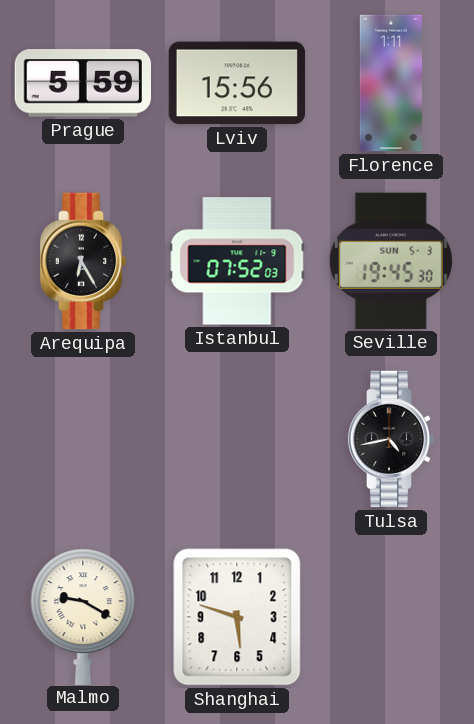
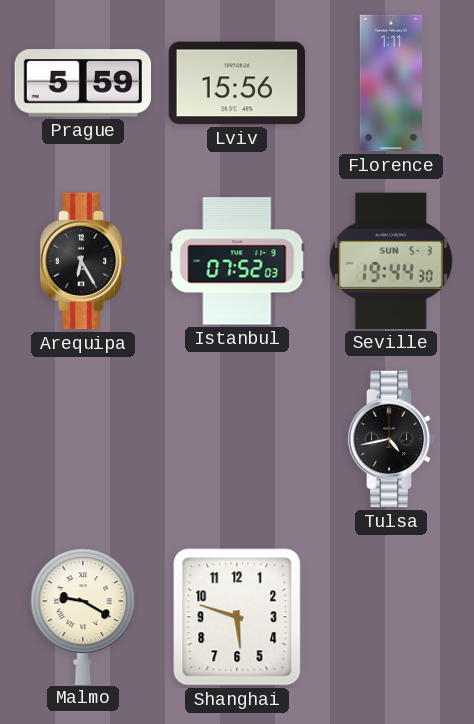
Seville: 19:45 -> 19:44 (391, 261)
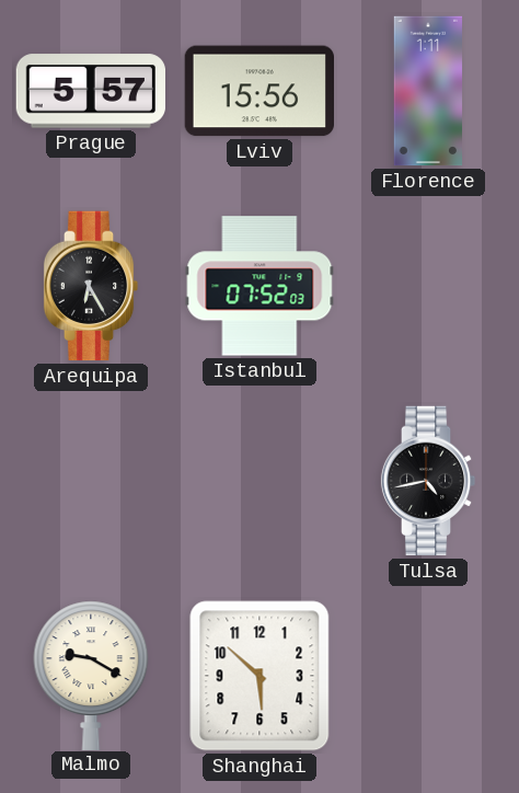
Prague: 5:59 -> 5:57 (90, 91)
Seville: 19:44 -> none (391, 261)
Shanghai: 5:48 -> 5:52 (259, 676)
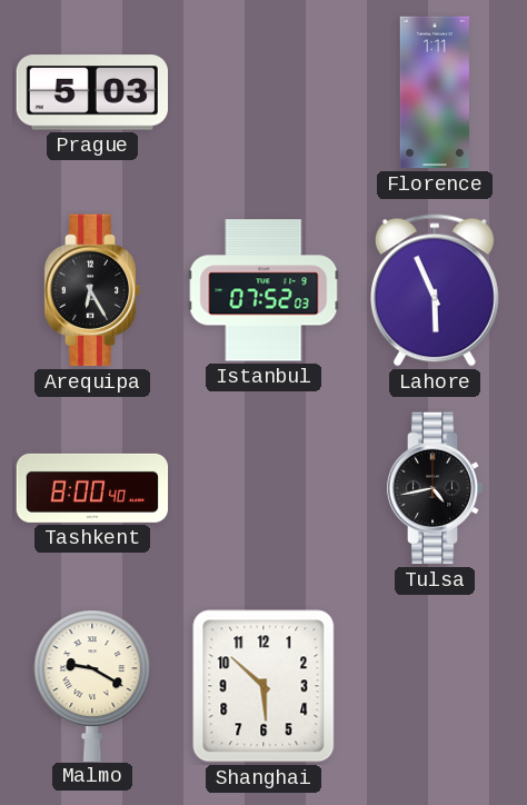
Prague: 5:57 -> 5:03 (91, 92)
Lviv: 15:56 -> none (258, 91)
Lahore: none -> 5:56 (435, 290)
Tashkent: none -> 8:00 (92, 488)
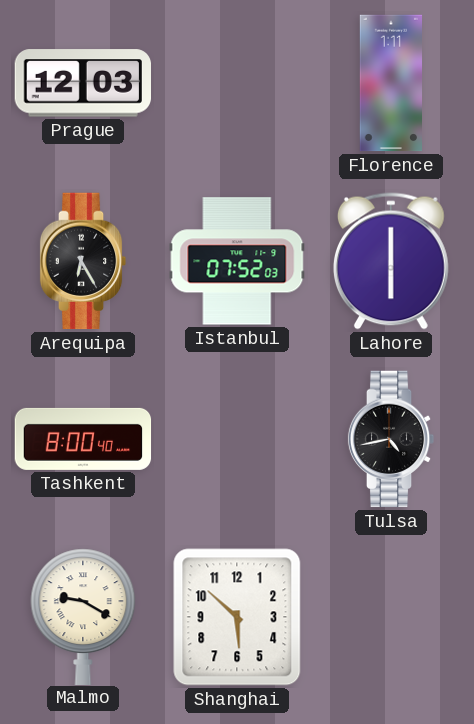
Prague: 5:03 -> 12:03 (82, 83)
Lahore: 5:56 -> 6:00 (391, 261)
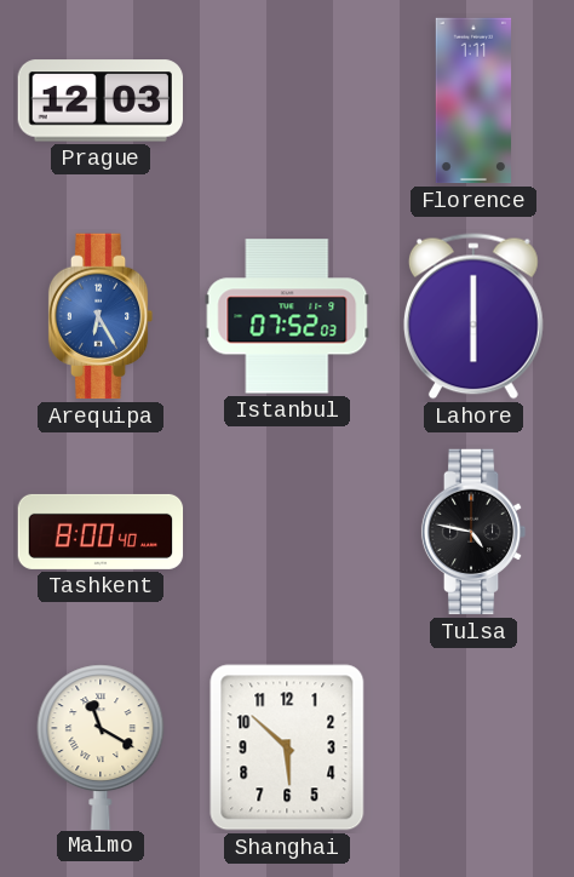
Arequipa dial: black -> blue (101, 316)
Tulsa: 4:43 -> 4:47 (473, 532)
Malmo: 9:20 -> 11:20 (101, 746)
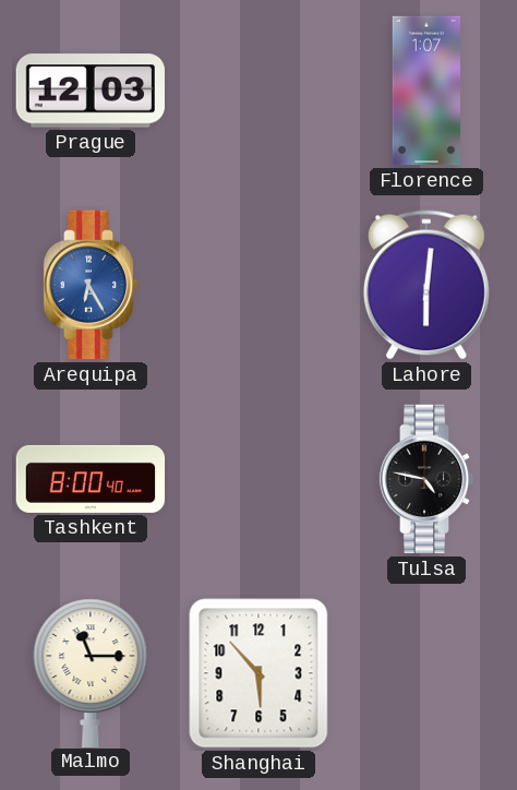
Florence: 1:11 -> 1:07 (426, 91)
Istanbul: 07:52 -> none (287, 316)
Lahore: 6:00 -> 6:01 (426, 285)
Malmo: 11:20 -> 11:15 (91, 672)
Shanghai: 5:52 -> 5:53 (258, 673)
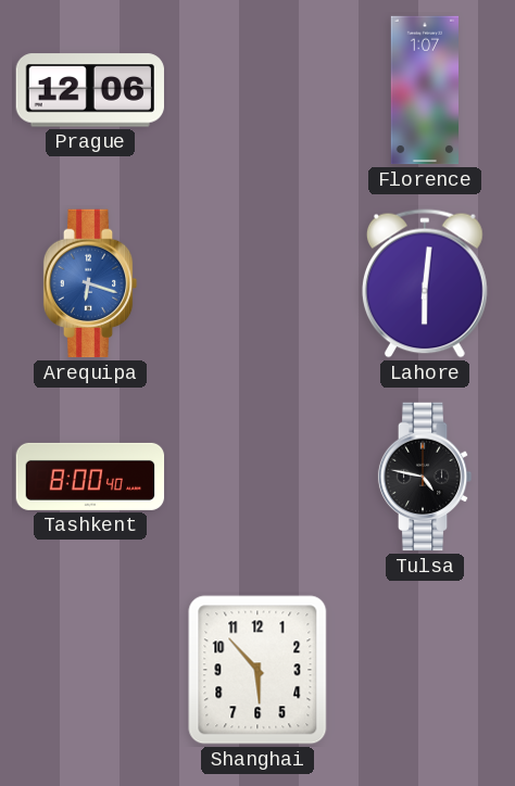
Prague: 12:03 -> 12:06 (89, 90)
Arequipa: 6:25 -> 6:18 (90, 283)
Malmo: 11:15 -> none (91, 672)
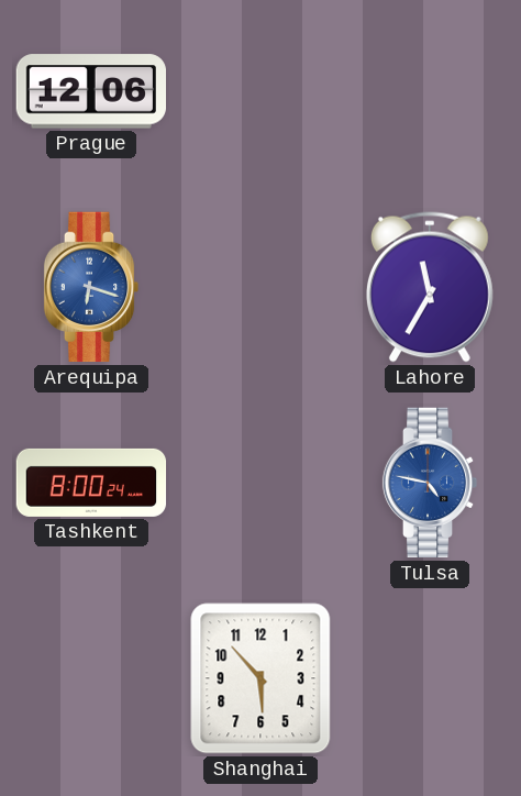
Florence: 1:07 -> none (425, 90)
Lahore: 6:01 -> 11:35 (430, 287)
Tashkent: 8:00:40 -> 8:00:24 (91, 483)
Tulsa dial: black -> blue (430, 483)
